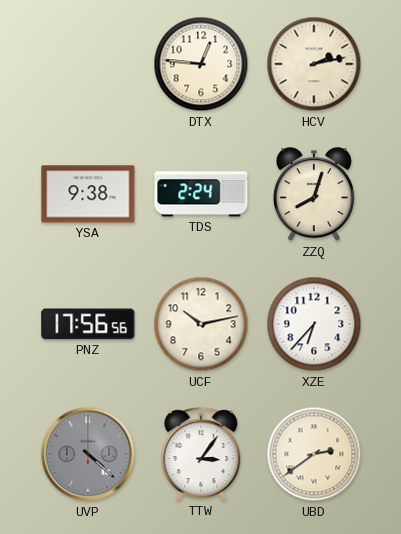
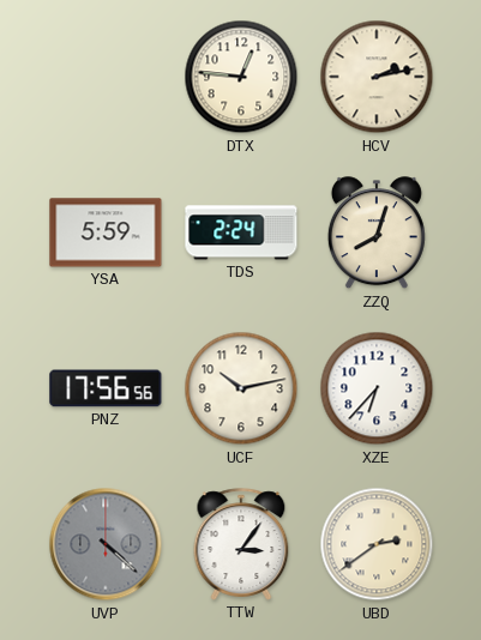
YSA: 9:38 -> 5:59 (106, 233)
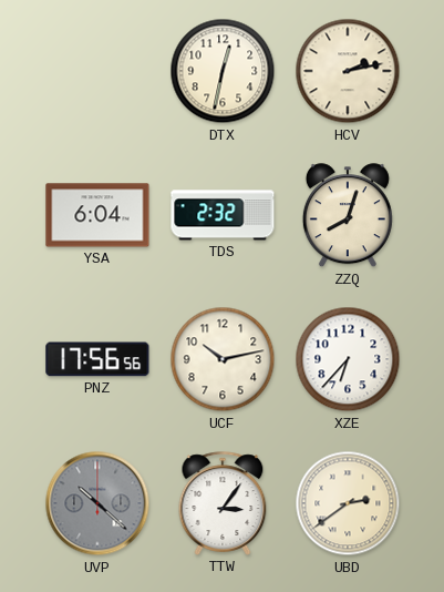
DTX: 12:46 -> 12:32 (223, 71)
YSA: 5:59 -> 6:04 (97, 215)
TDS: 2:24 -> 2:32 (223, 215)
UVP: 4:22 -> 10:22 (97, 503)
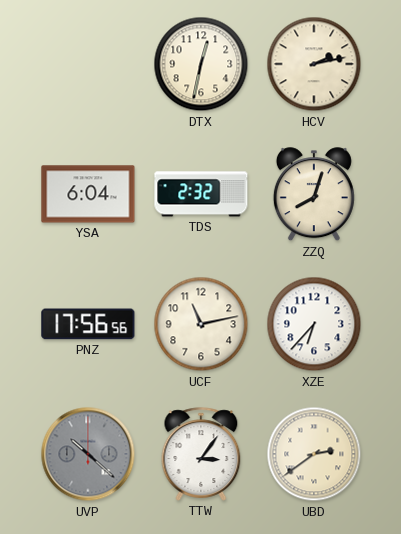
UCF: 10:13 -> 11:13 (201, 324)
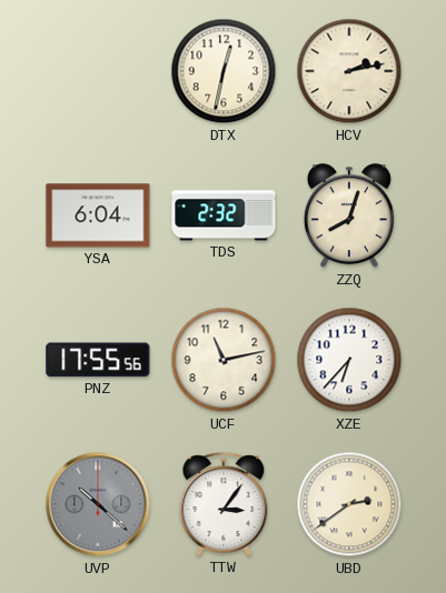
PNZ: 17:56 -> 17:55 (98, 360)
